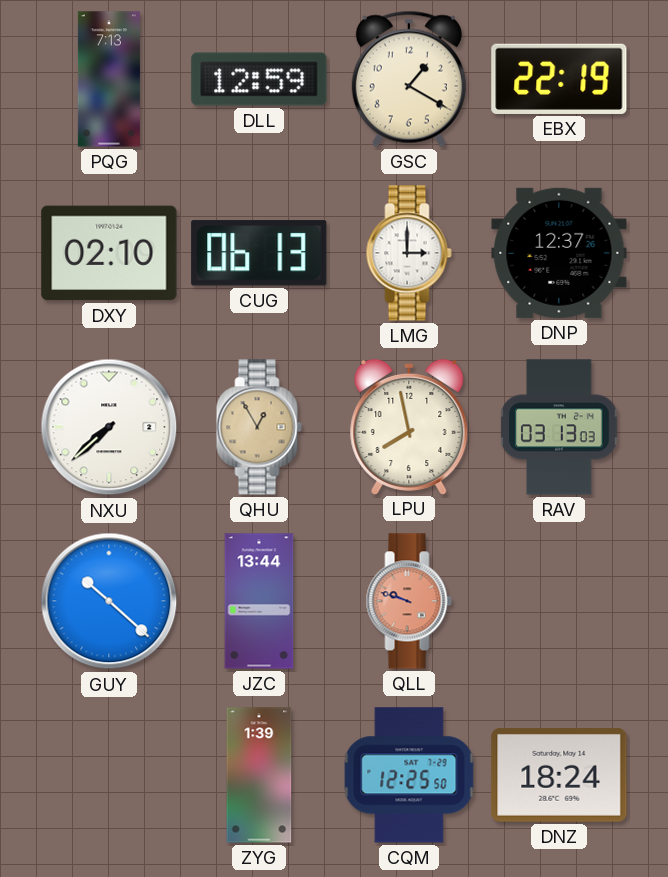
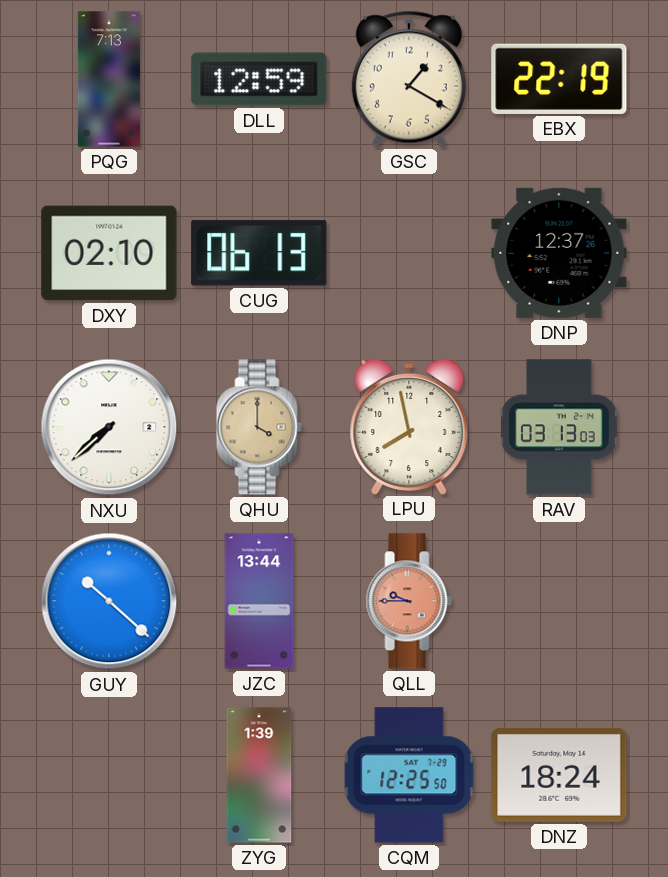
LMG: 3:00 -> none (409, 253)
QHU: 12:55 -> 4:00 (259, 427)
QLL: 9:48 -> 9:45 (409, 601)
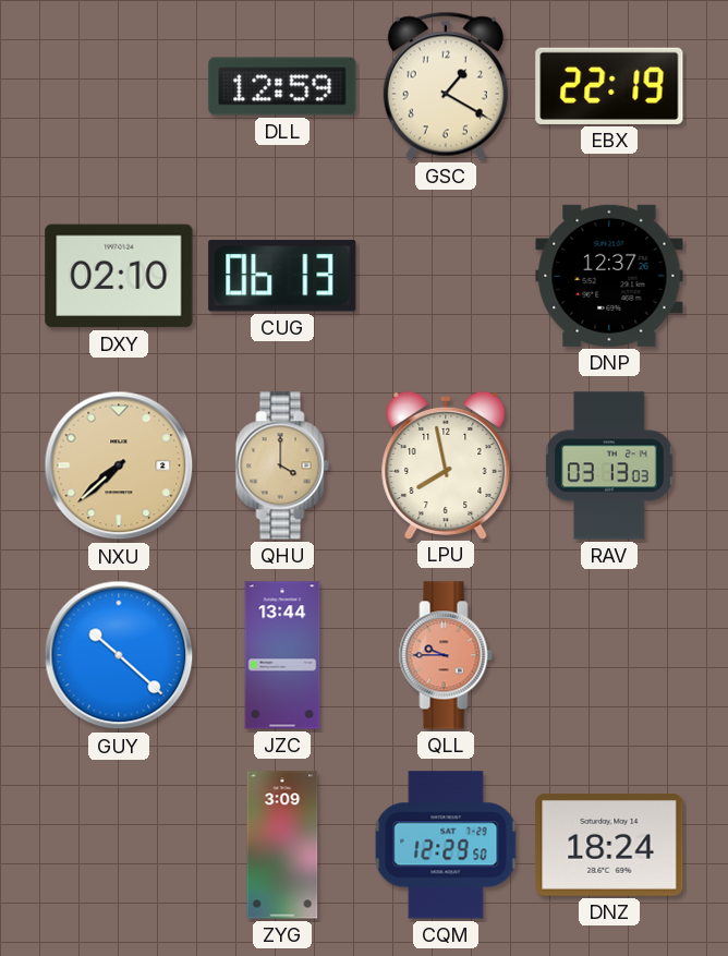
PQG: 7:13 -> none (109, 79)
NXU dial: white -> champagne (119, 465)
ZYG: 1:39 -> 3:09 (282, 845)
CQM: 12:25 -> 12:29 (446, 845)
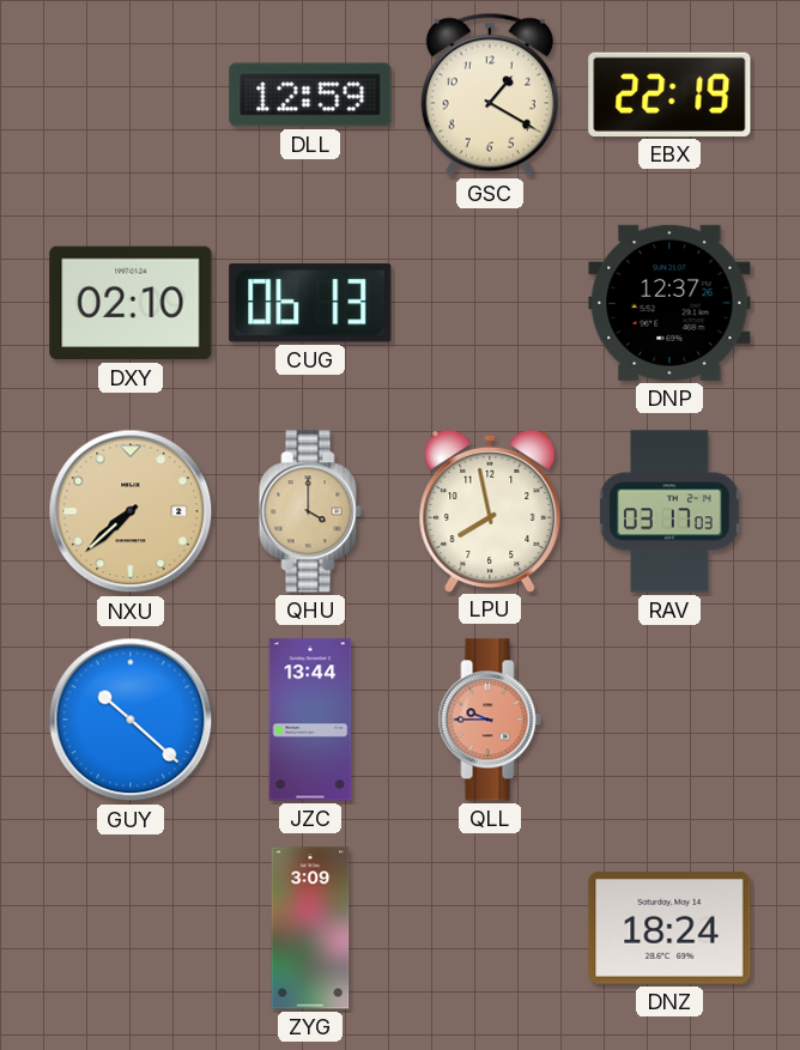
RAV: 03:13 -> 03:17 (669, 511)
CQM: 12:29 -> none (446, 845)
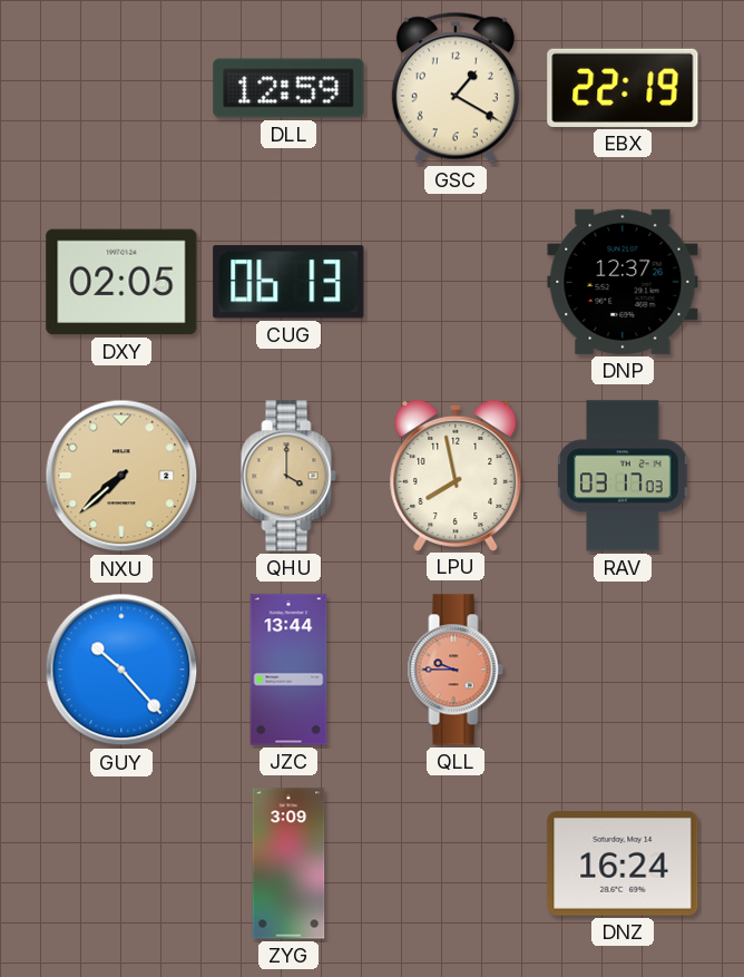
DXY: 02:10 -> 02:05 (121, 282)
GUY: 10:22 -> 10:23 (121, 670)
DNZ: 18:24 -> 16:24 (623, 864)
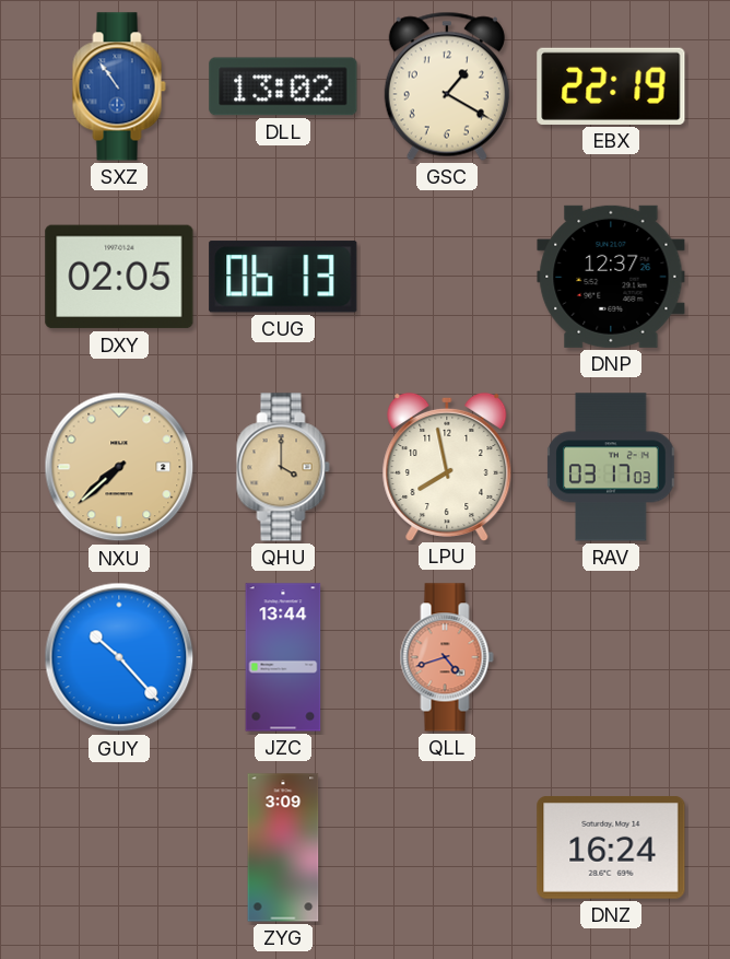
SXZ: none -> 10:54 (119, 86)
DLL: 12:59 -> 13:02 (283, 86)
QLL: 9:45 -> 4:42 (447, 657)
